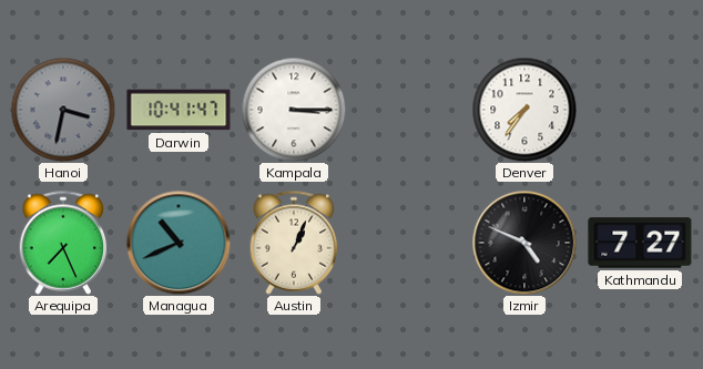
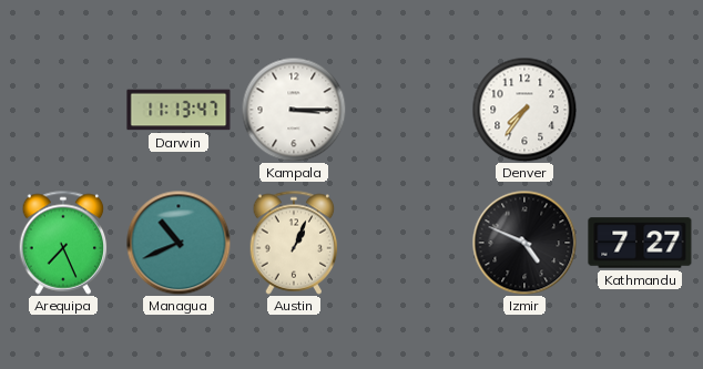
Hanoi: 3:32 -> none (63, 110)
Darwin: 10:41 -> 11:13 (179, 110)
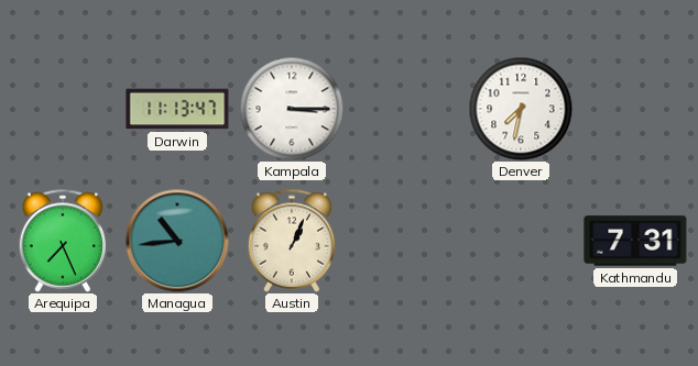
Denver: 7:36 -> 7:32 (521, 109)
Managua: 10:41 -> 10:44 (177, 241)
Izmir: 4:49 -> none (524, 243)
Kathmandu: 7:27 -> 7:31 (635, 241)
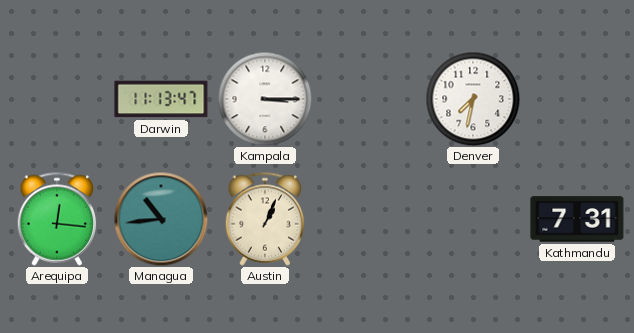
Arequipa: 7:26 -> 12:16 (57, 219)
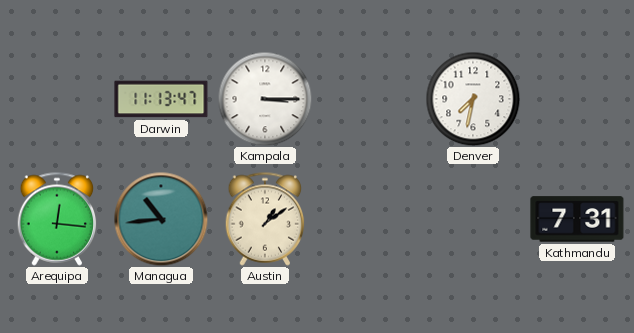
Austin: 1:04 -> 1:09 (265, 219)
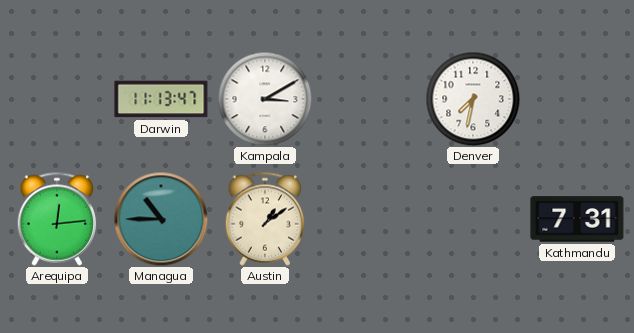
Kampala: 3:15 -> 3:10 (265, 99)
Arequipa: 12:16 -> 12:14 (57, 219)
Managua: 10:44 -> 10:45 (161, 219)
